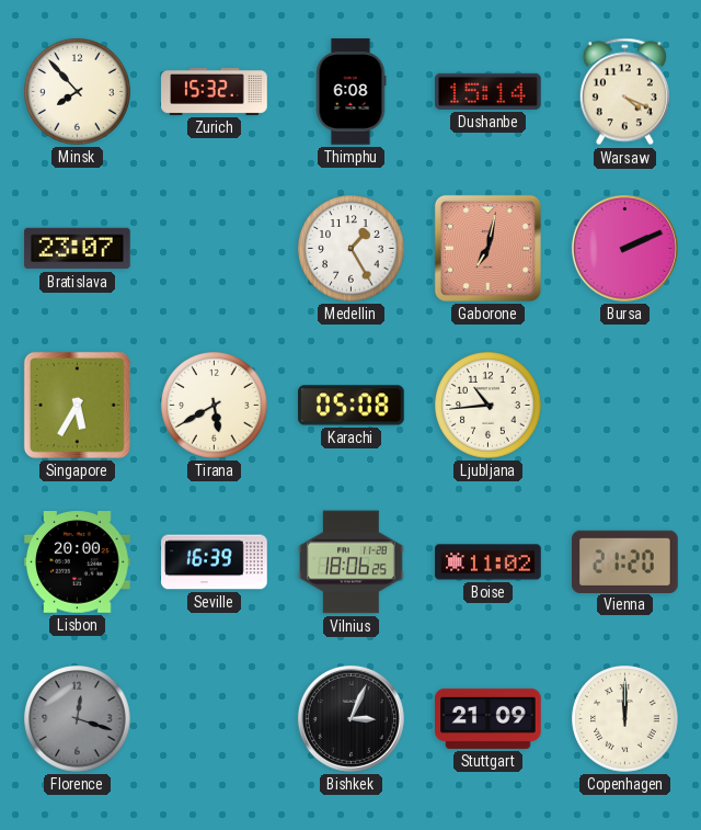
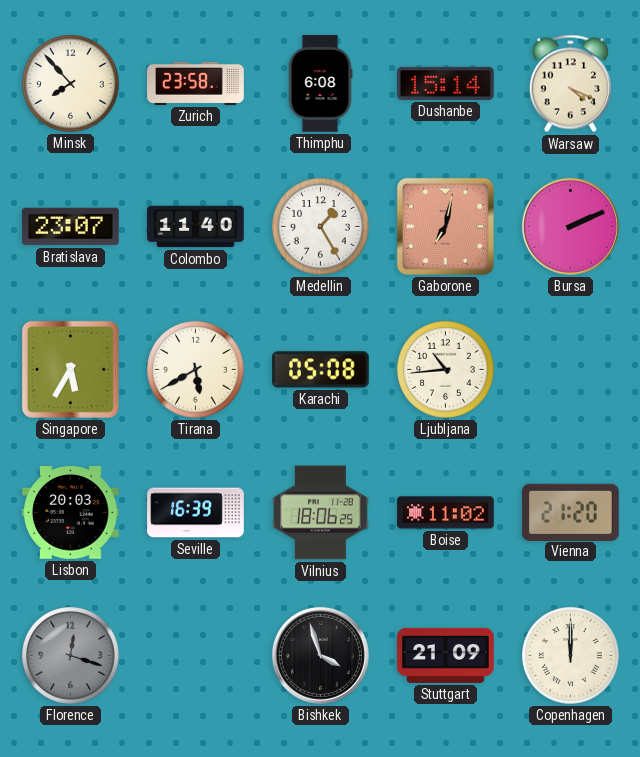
Zurich: 15:32 -> 23:58 (196, 83)
Colombo: none -> 11:40 (196, 227)
Lisbon: 20:00 -> 20:03 (71, 513)
Bishkek: 3:04 -> 3:57 (320, 655)
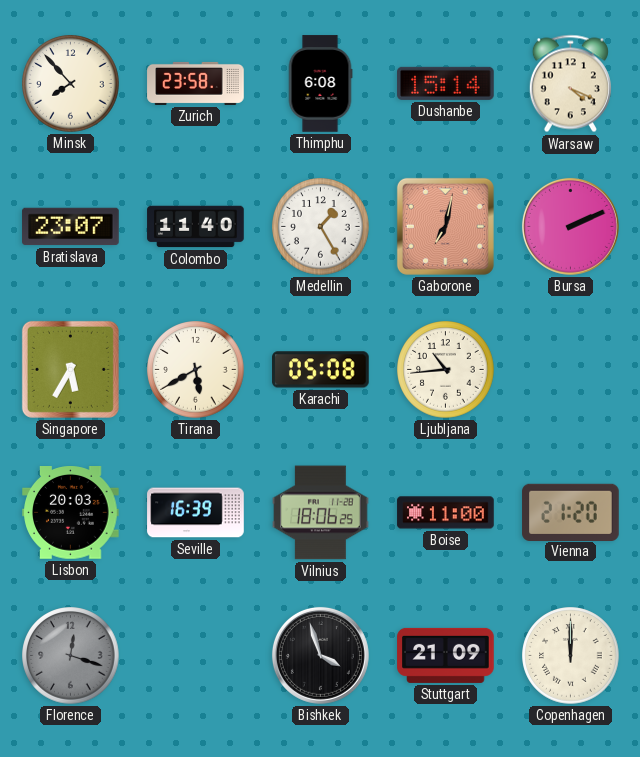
Boise: 11:02 -> 11:00 (446, 513)
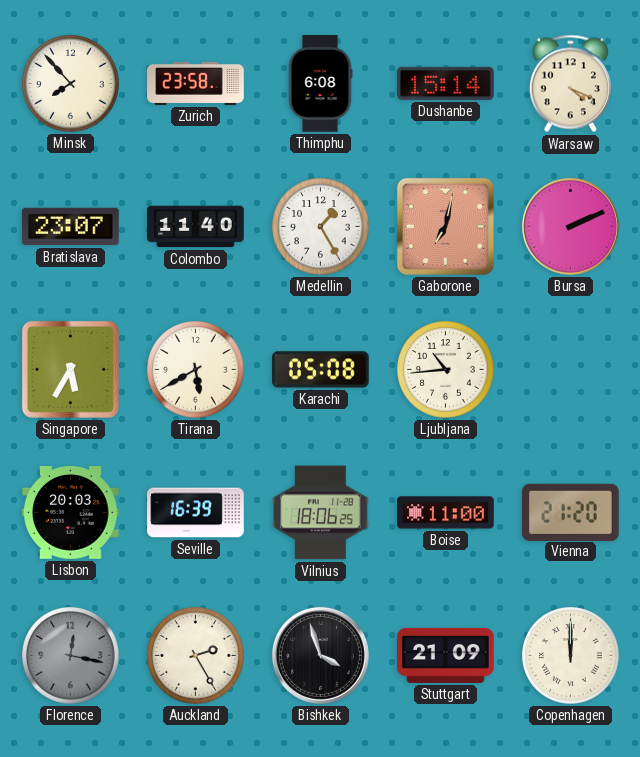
Florence: 12:18 -> 12:17 (71, 656)
Auckland: none -> 2:25 (196, 656)
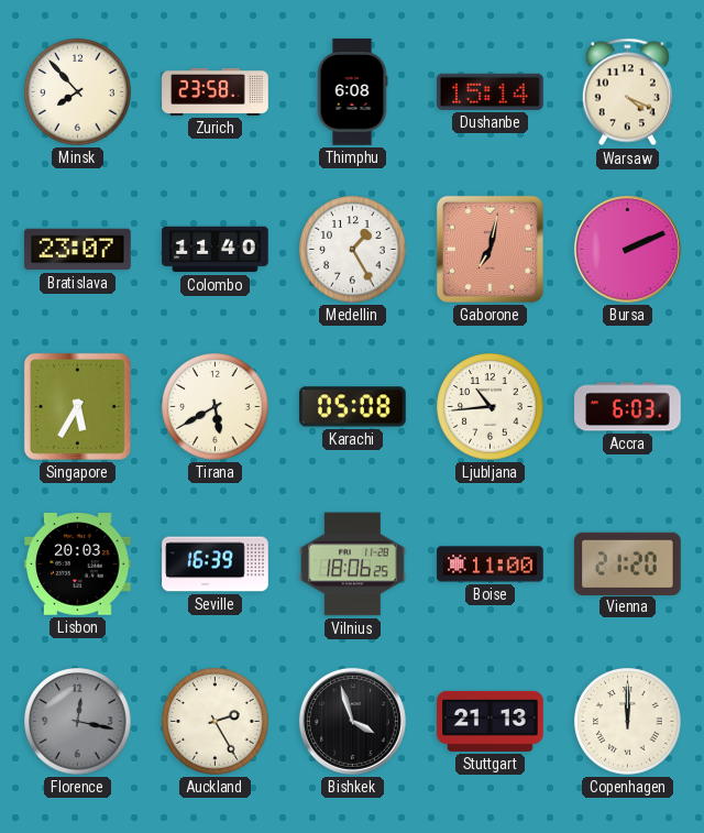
Accra: none -> 6:03 (628, 407)
Stuttgart: 21:09 -> 21:13 (491, 721)
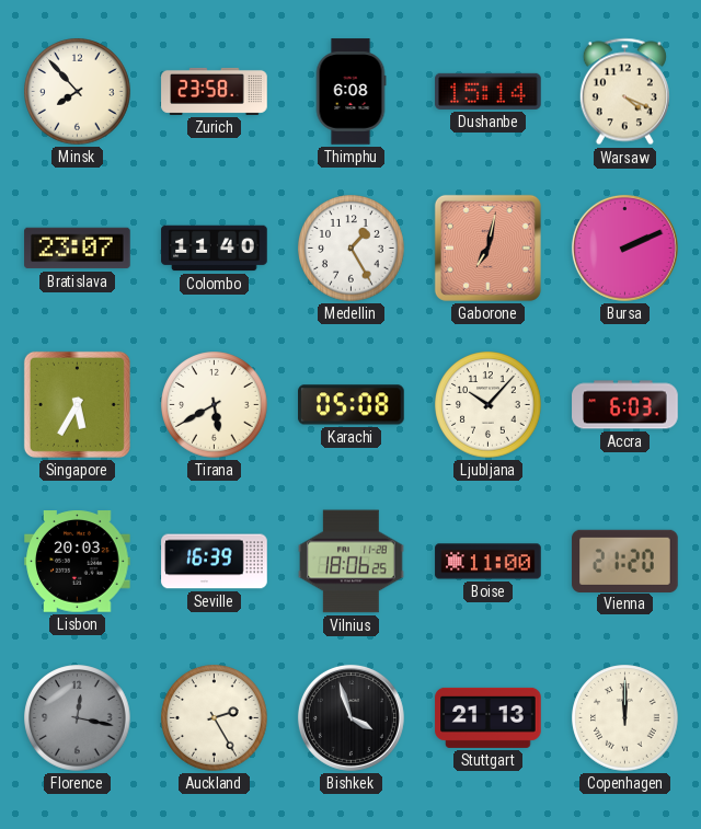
Ljubljana: 10:44 -> 10:07 (489, 405)
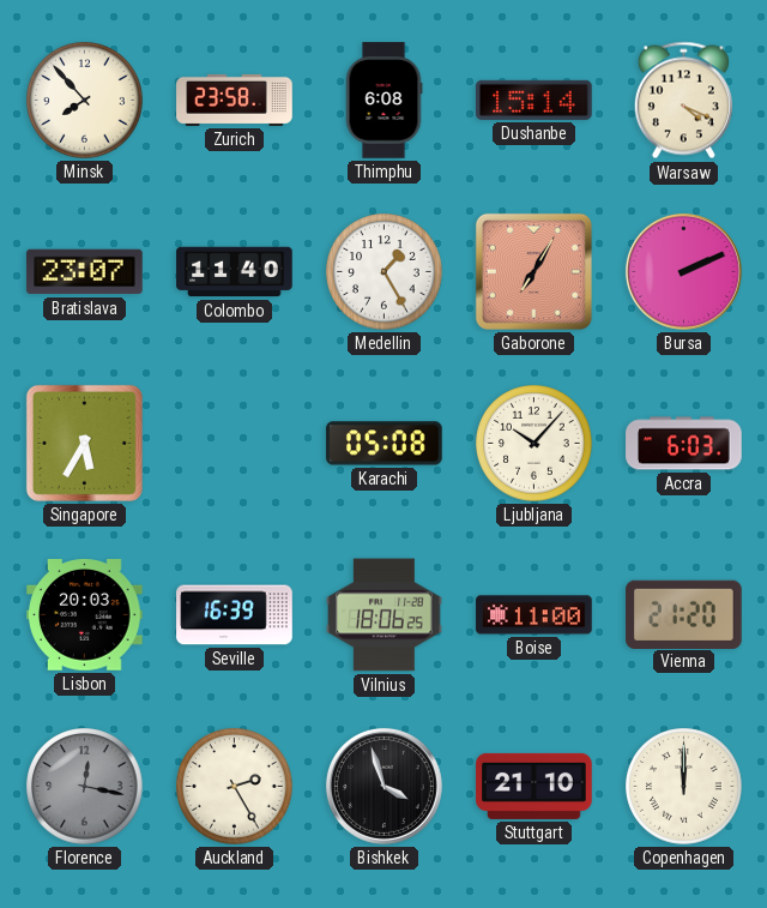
Gaborone: 7:02 -> 7:05 (533, 271)
Tirana: 5:40 -> none (215, 405)
Stuttgart: 21:13 -> 21:10 (535, 786)
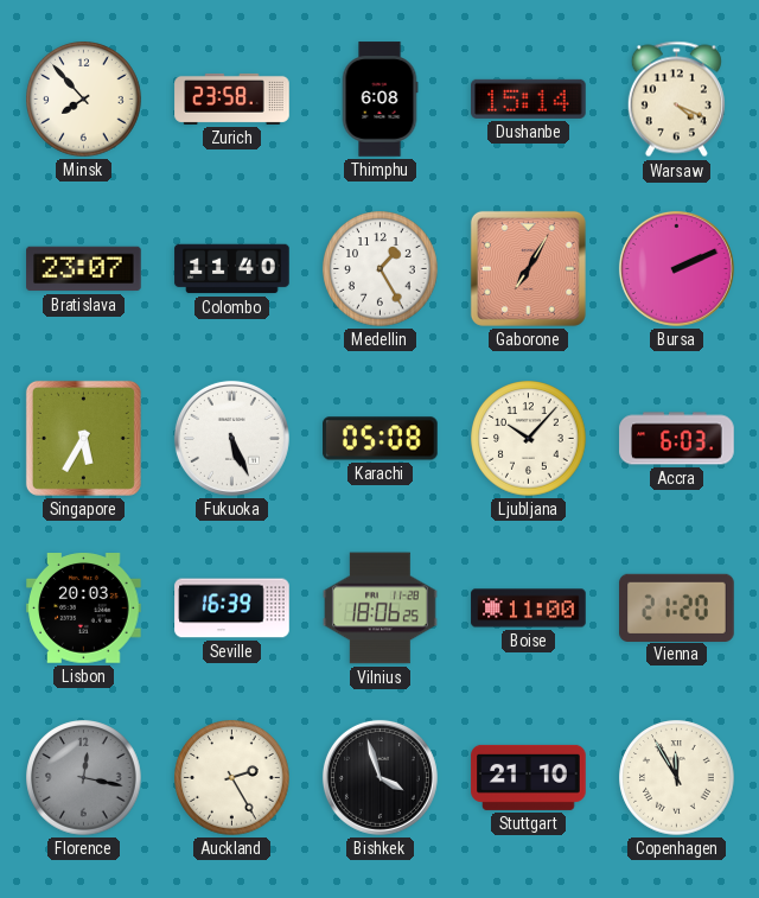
Fukuoka: none -> 5:26 (231, 438)
Copenhagen: 12:00 -> 11:55 (677, 778)
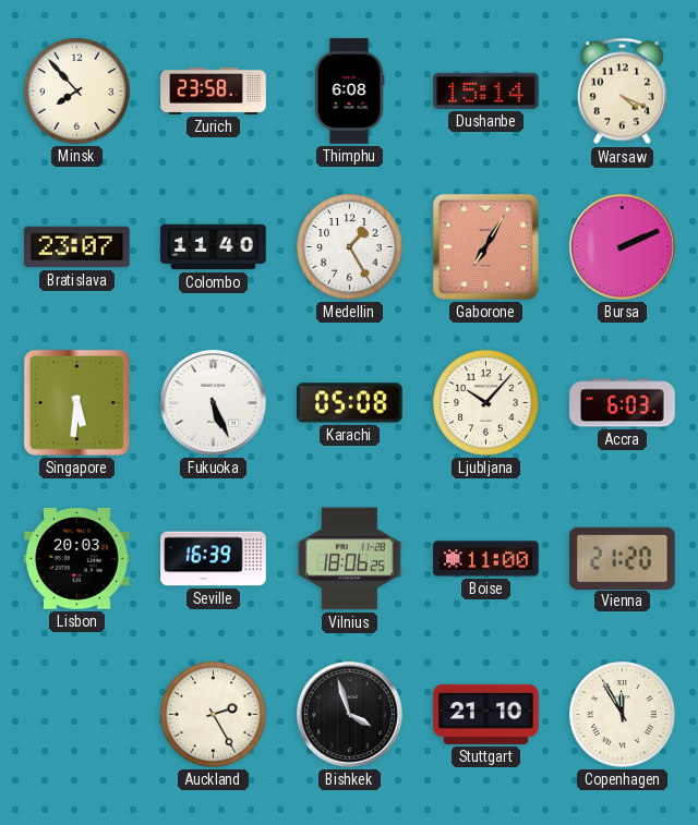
Singapore: 5:35 -> 5:31 (76, 402)
Florence: 12:17 -> none (84, 778)
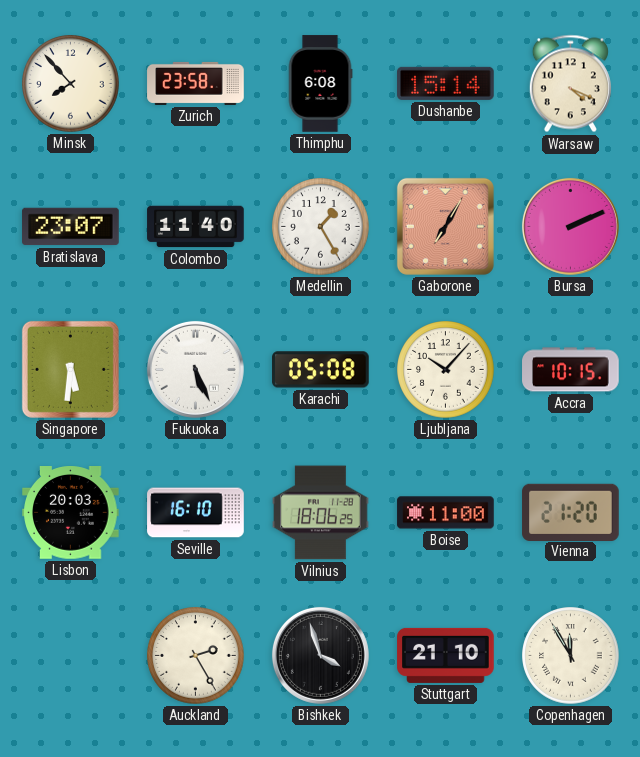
Accra: 6:03 -> 10:15 (571, 370)
Seville: 16:39 -> 16:10 (196, 513)
